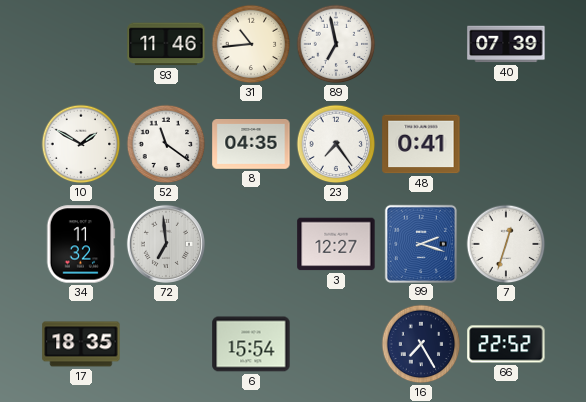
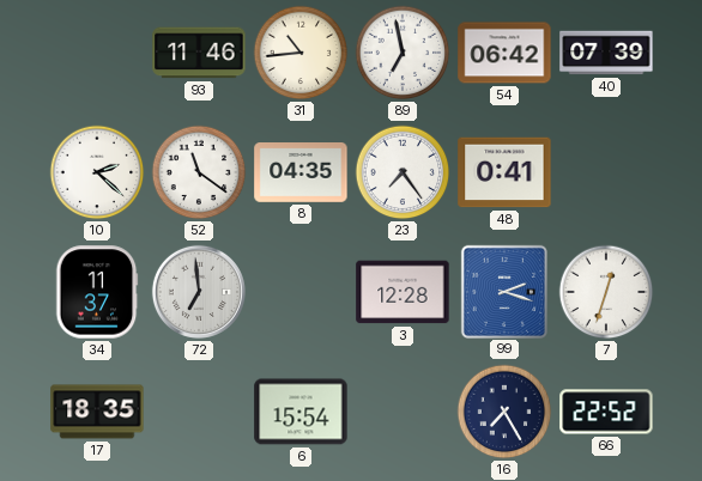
54: none -> 06:42 (504, 53)
10: 1:50 -> 2:22 (97, 172)
34: 11:32 -> 11:37 (97, 292)
3: 12:27 -> 12:28 (403, 292)
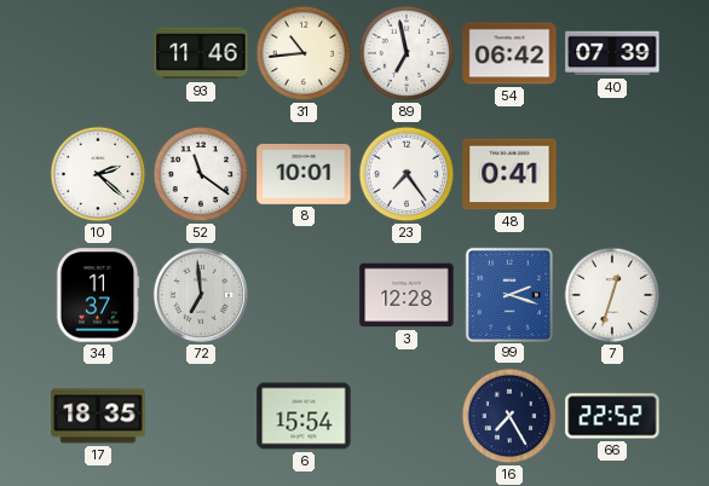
8: 04:35 -> 10:01 (304, 175)
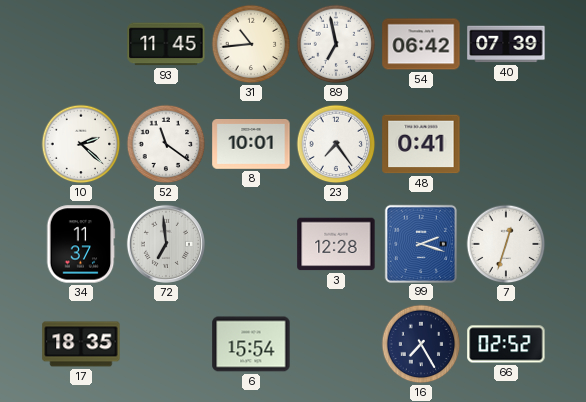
93: 11:46 -> 11:45 (166, 44)
66: 22:52 -> 02:52 (506, 344)
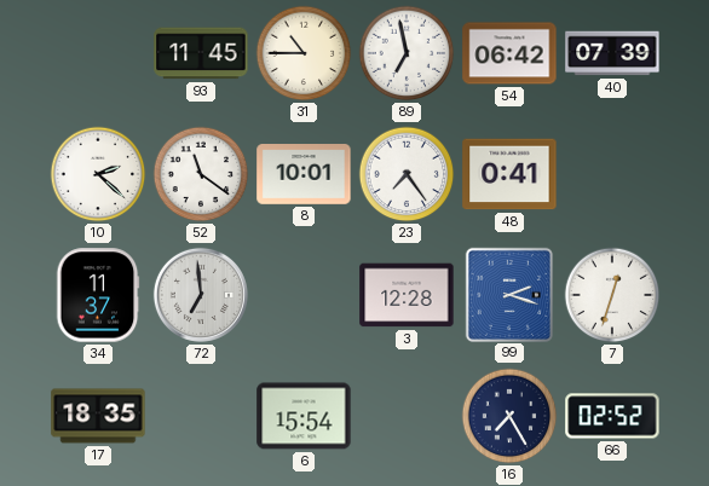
31: 10:44 -> 10:45 (304, 53)
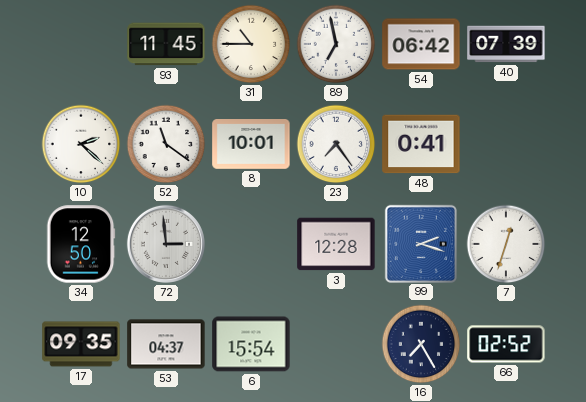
34: 11:37 -> 12:50 (81, 244)
72: 6:59 -> 2:59 (166, 244)
17: 18:35 -> 09:35 (81, 344)
53: none -> 04:37 (166, 344)
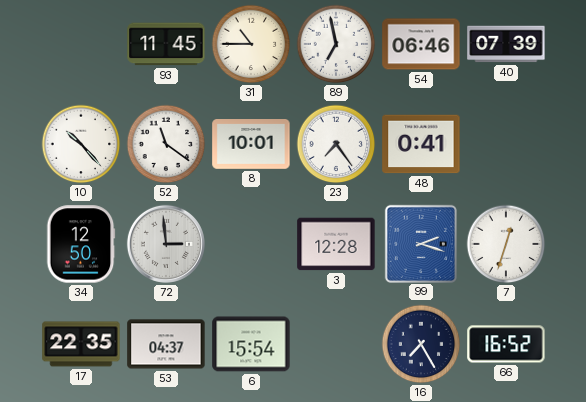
54: 06:42 -> 06:46 (421, 44)
10: 2:22 -> 10:23 (81, 144)
17: 09:35 -> 22:35 (81, 344)
66: 02:52 -> 16:52 (506, 344)
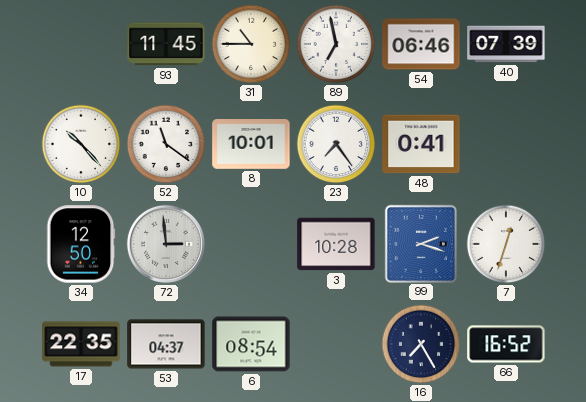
3: 12:28 -> 10:28 (336, 244)
6: 15:54 -> 08:54 (251, 344)
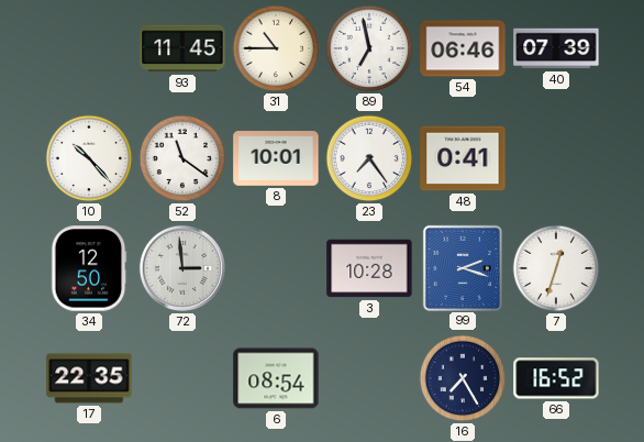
53: 04:37 -> none (166, 344)
